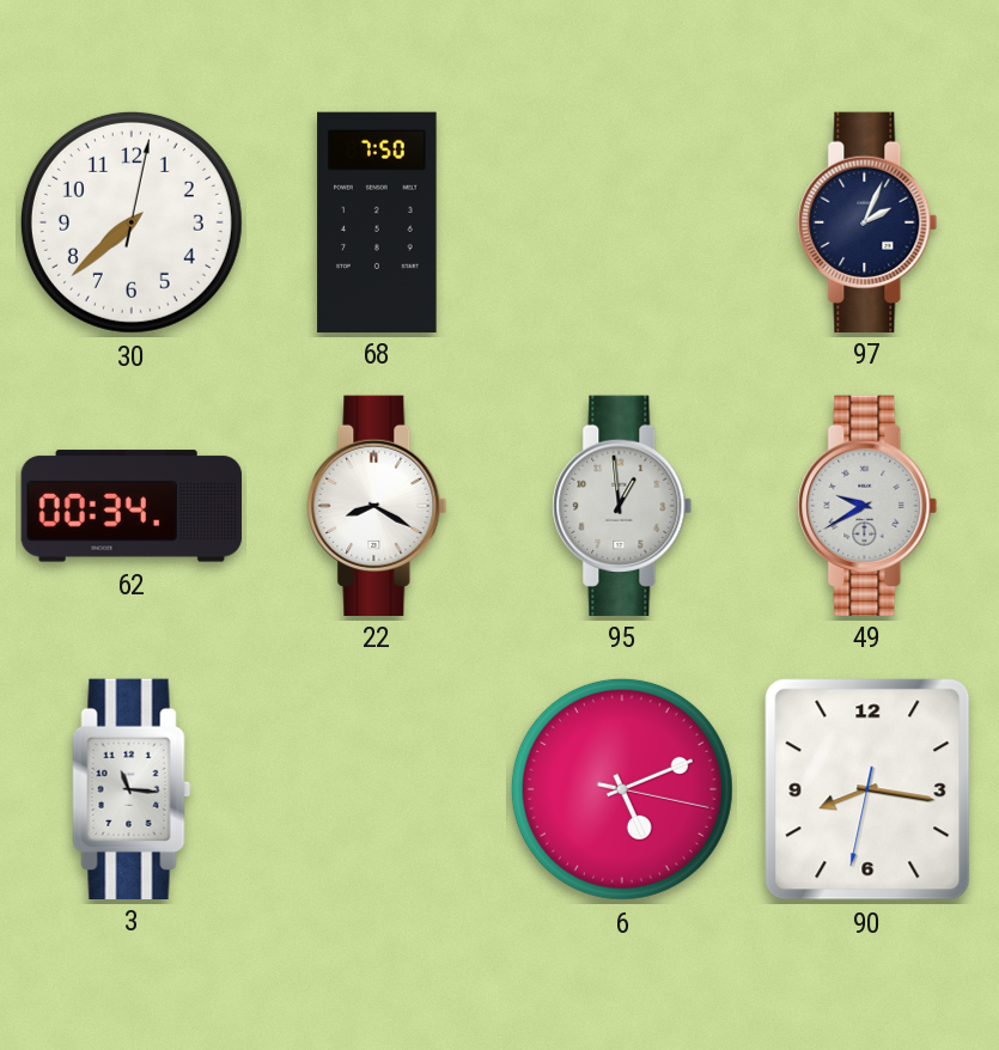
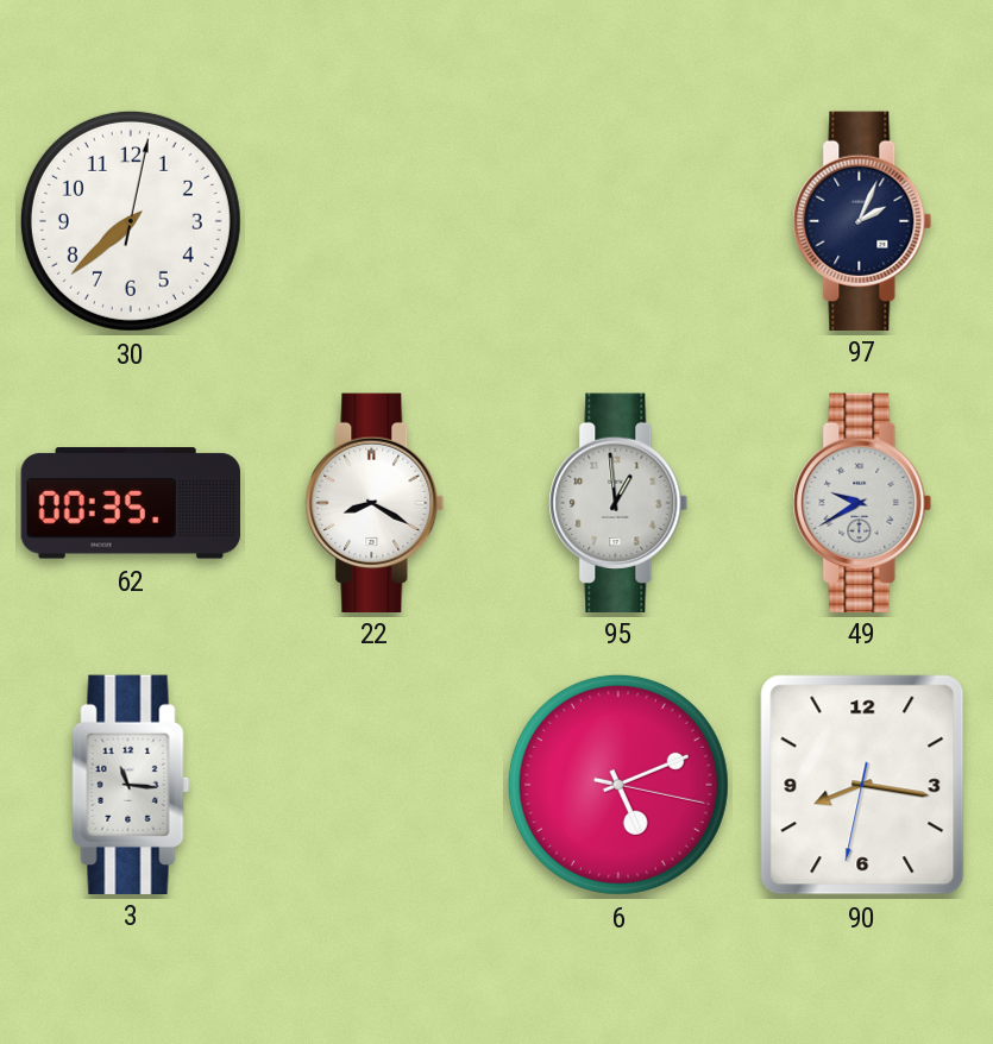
68: 7:50 -> none (377, 221)
62: 00:34 -> 00:35 (130, 503)
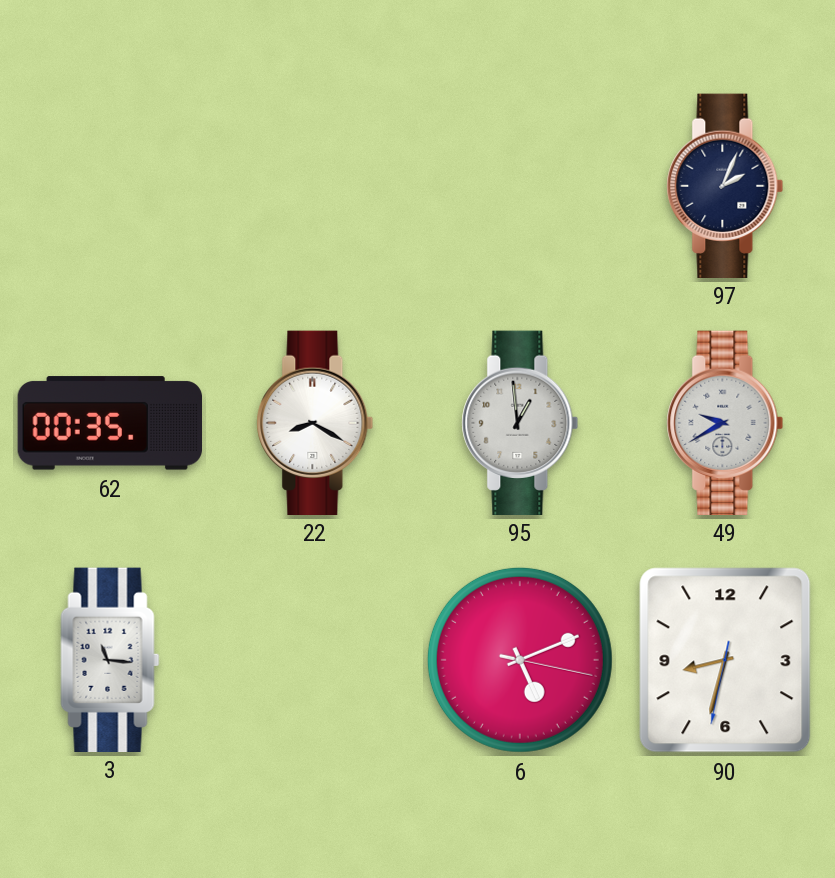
30: 7:38 -> none (131, 221)
90: 8:16 -> 8:32 (725, 660)
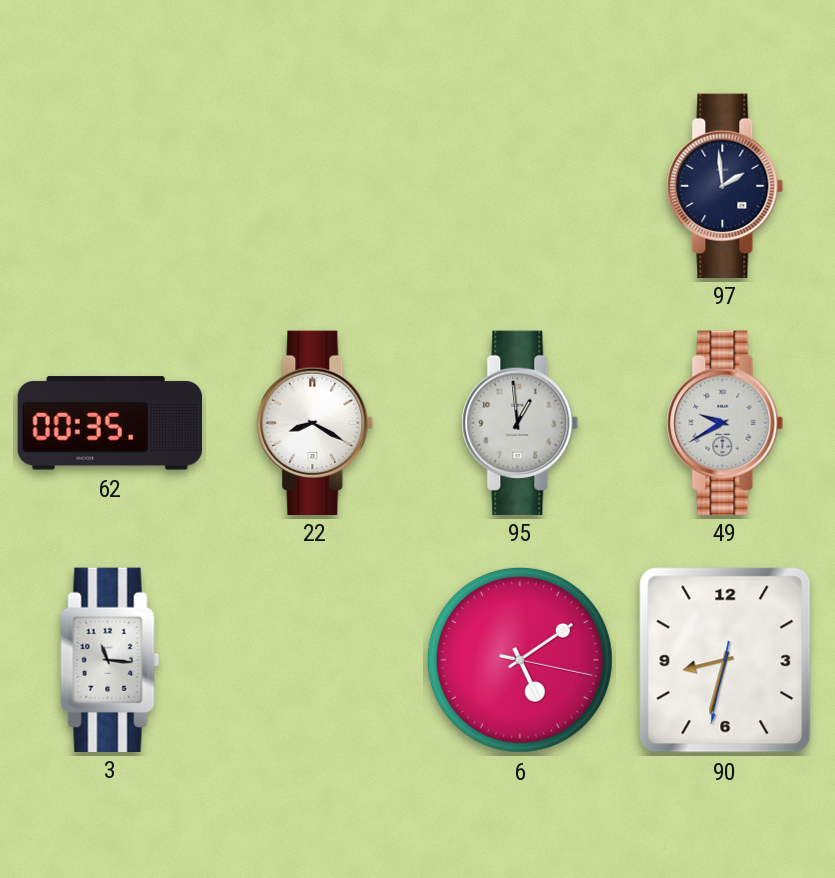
97: 2:04 -> 1:59 (725, 185)
6: 5:11 -> 5:09 (520, 660)
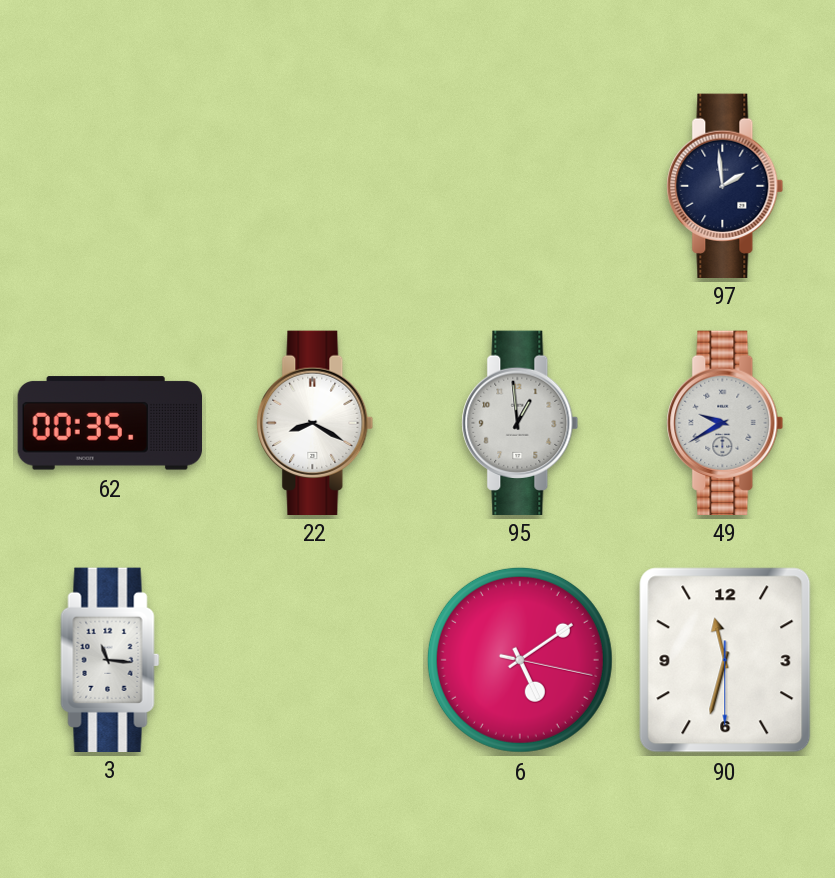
90: 8:32 -> 11:32 (725, 660)
